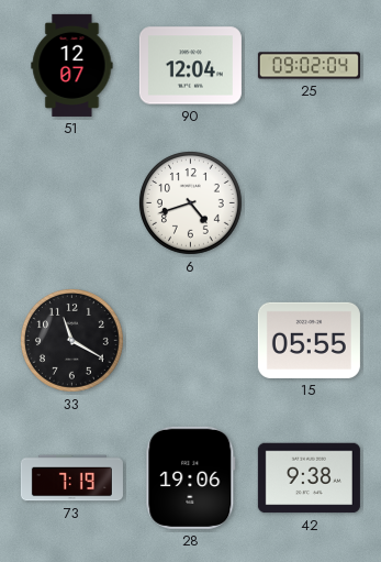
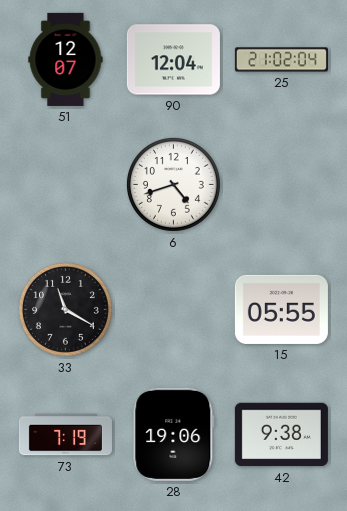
25: 09:02 -> 21:02 (281, 60)
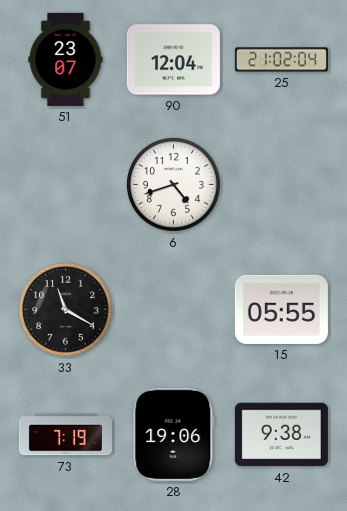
51: 12:07 -> 23:07 (66, 59)
